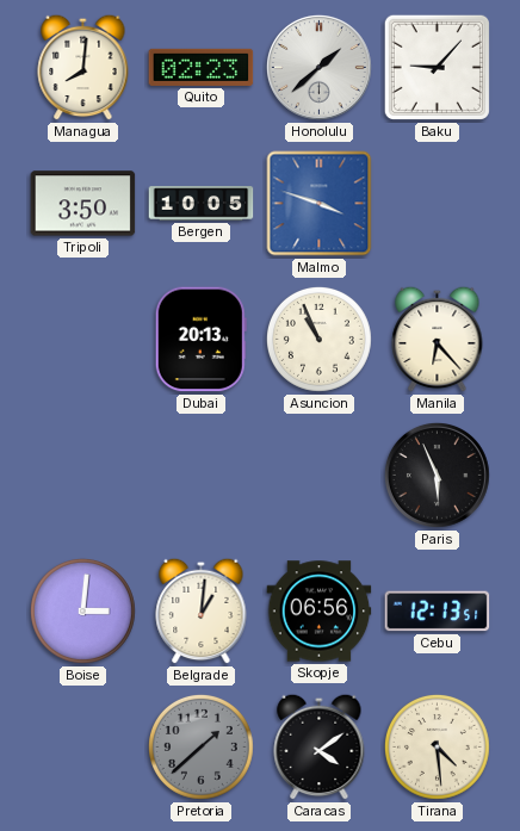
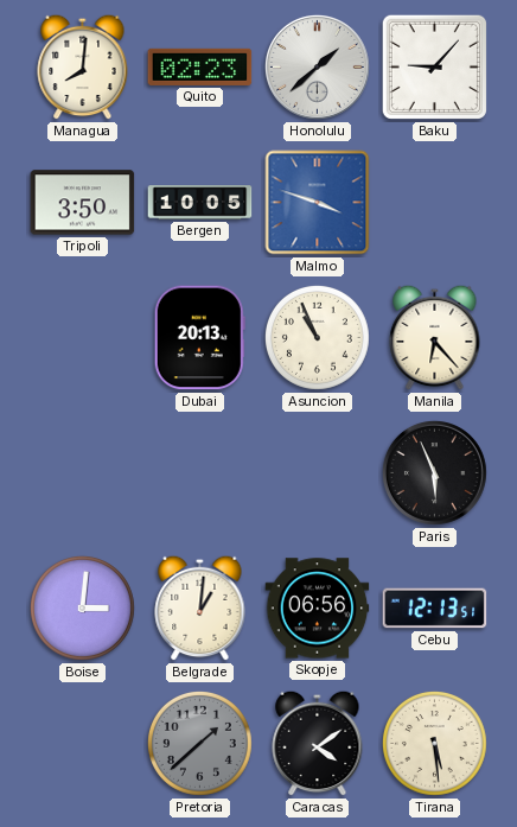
Tirana: 4:29 -> 5:29 (434, 743)
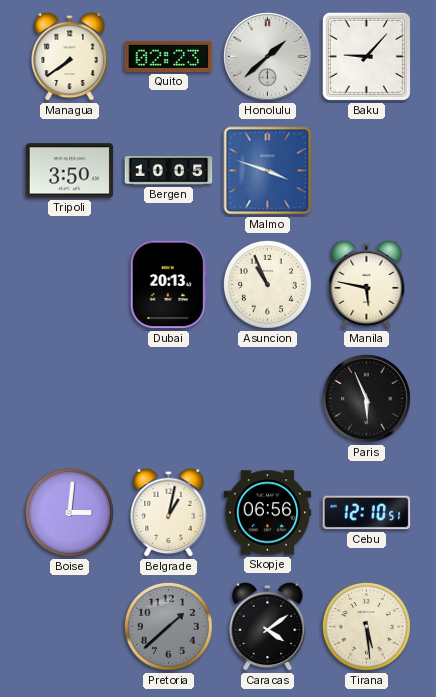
Managua: 8:01 -> 7:39 (70, 56)
Manila: 6:23 -> 5:47 (367, 284)
Belgrade: 1:01 -> 1:02 (169, 512)
Cebu: 12:13 -> 12:10 (367, 513)
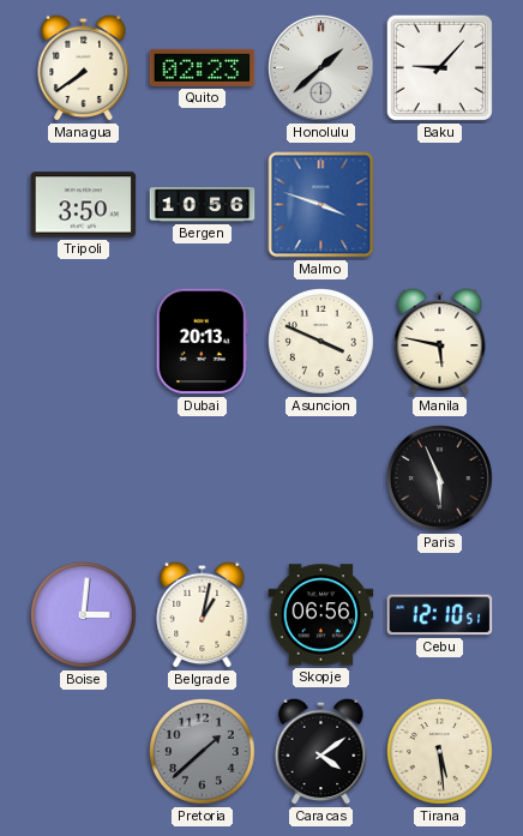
Bergen: 10:05 -> 10:56 (203, 205)
Asuncion: 10:56 -> 3:49 (320, 341)
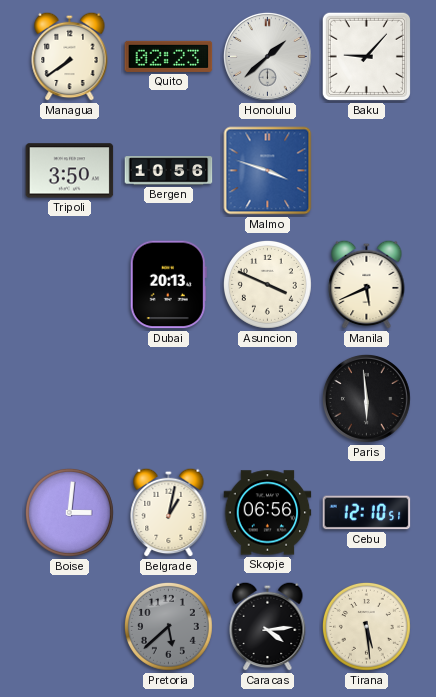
Manila: 5:47 -> 5:41 (367, 284)
Paris: 5:56 -> 5:59 (366, 398)
Pretoria: 1:38 -> 5:38 (168, 626)
Caracas: 4:09 -> 4:14 (268, 626)
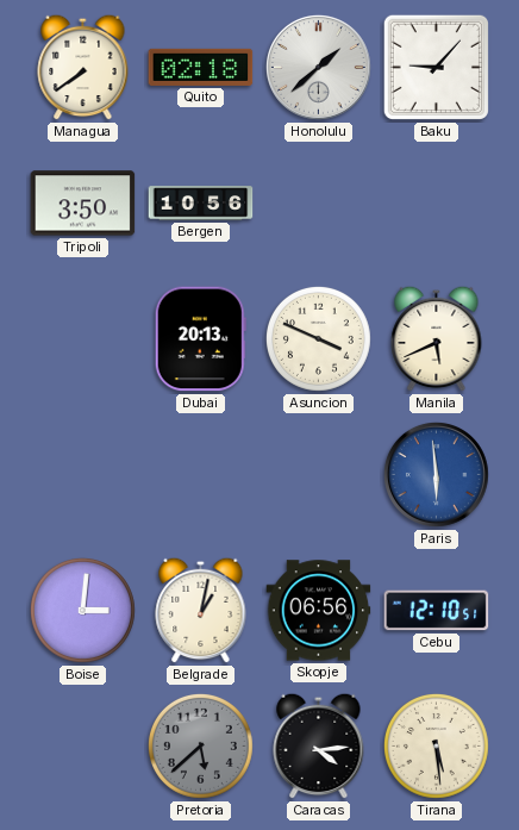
Quito: 02:23 -> 02:18 (201, 67)
Malmo: 3:48 -> none (268, 171)
Paris dial: black -> blue (436, 474)
